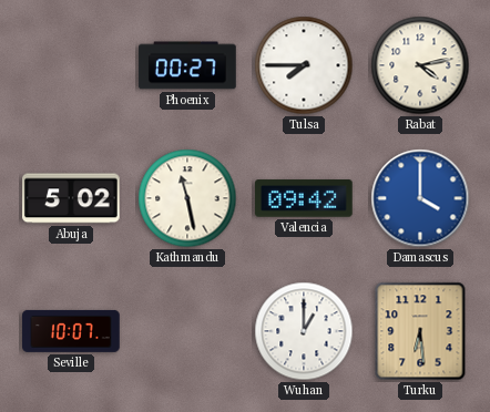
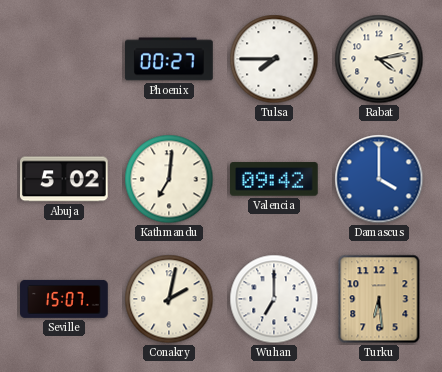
Kathmandu: 11:28 -> 7:01 (169, 179)
Seville: 10:07 -> 15:07 (64, 299)
Conakry: none -> 2:02 (169, 299)
Wuhan: 1:00 -> 7:00 (274, 299)
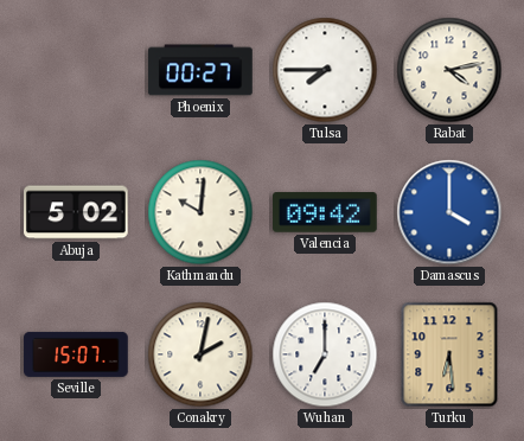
Kathmandu: 7:01 -> 10:01 (200, 212)
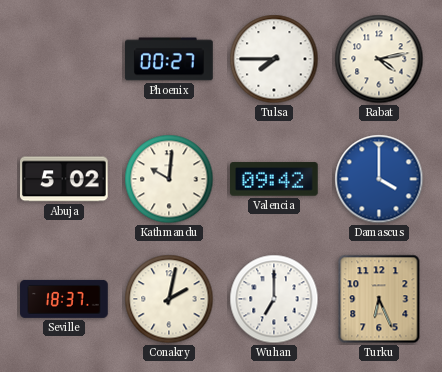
Seville: 15:07 -> 18:37 (64, 299)
Turku: 6:29 -> 6:26 (379, 299)
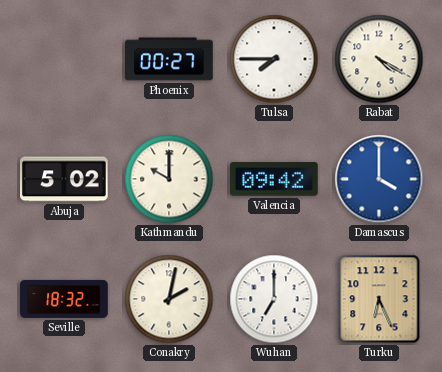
Rabat: 4:13 -> 4:20 (379, 59)
Kathmandu: 10:01 -> 10:00 (169, 179)
Seville: 18:37 -> 18:32 (64, 299)
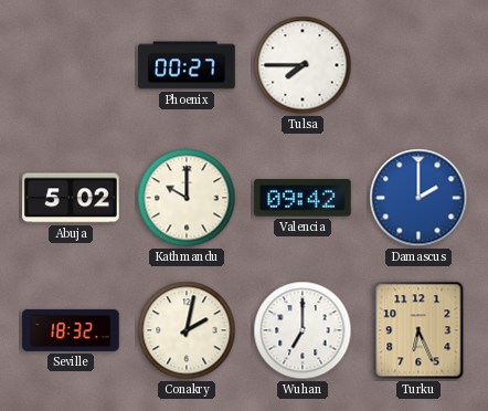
Rabat: 4:20 -> none (379, 59)
Damascus: 4:00 -> 2:00 (418, 198)
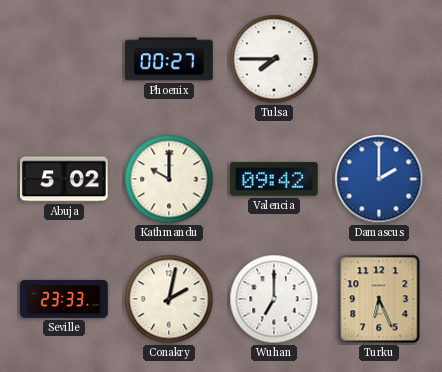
Seville: 18:32 -> 23:33 (64, 299)
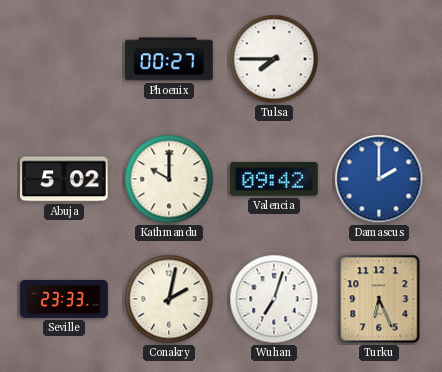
Wuhan: 7:00 -> 7:03 (274, 299)
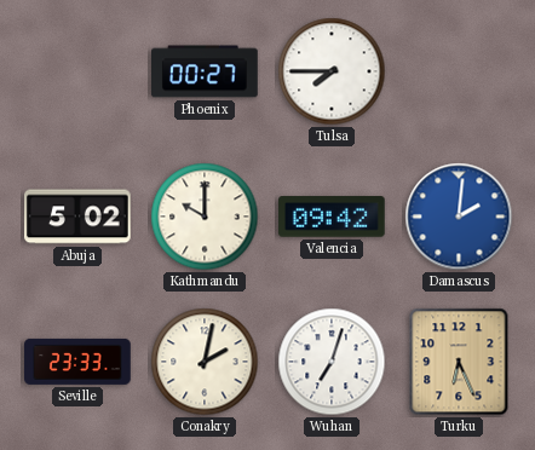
Damascus: 2:00 -> 2:01 (459, 217)
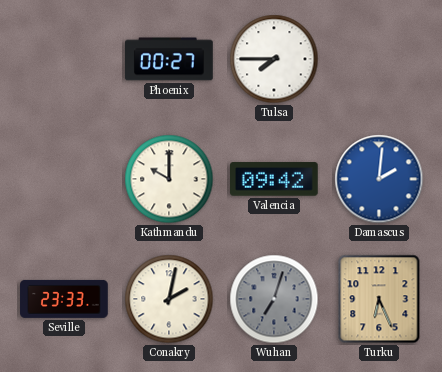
Abuja: 5:02 -> none (79, 217)
Wuhan dial: white -> grey (274, 299)
